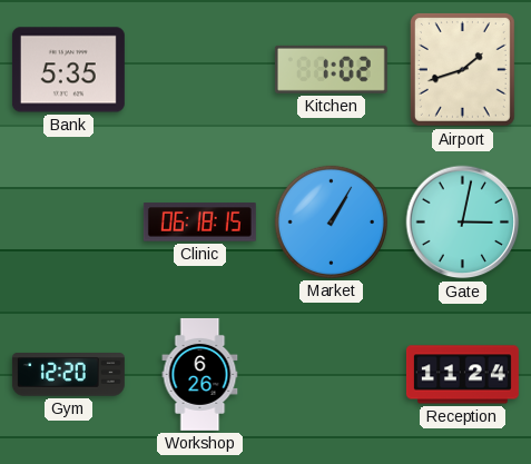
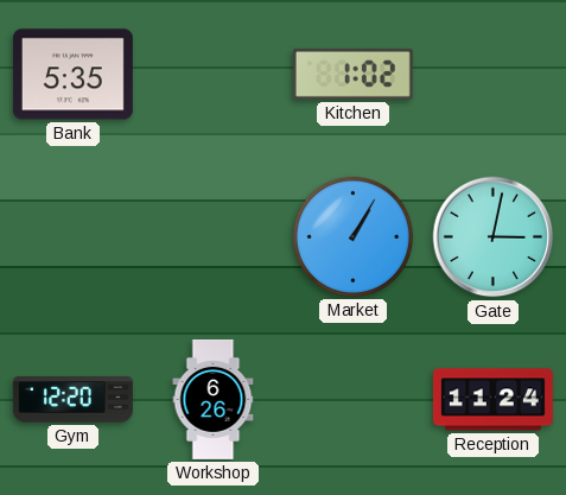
Airport: 1:42 -> none (462, 69)
Clinic: 06:18 -> none (199, 223)
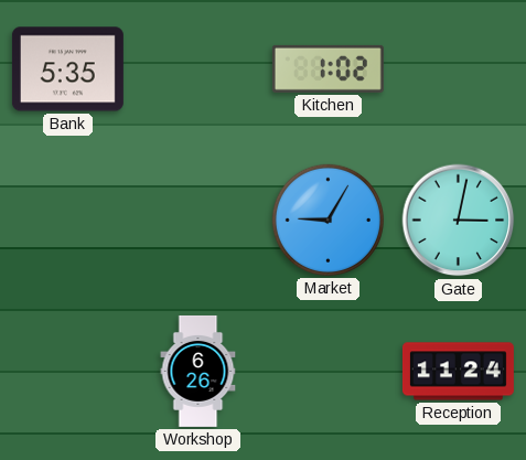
Market: 1:05 -> 9:05 (328, 220)
Gym: 12:20 -> none (72, 400)
